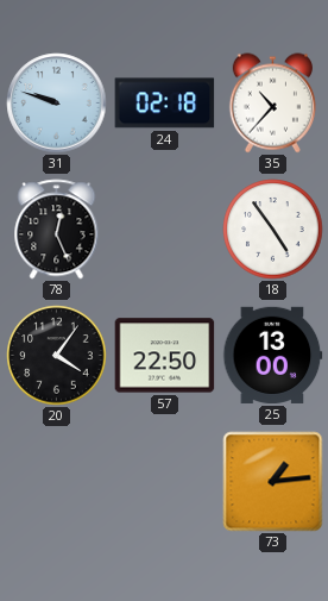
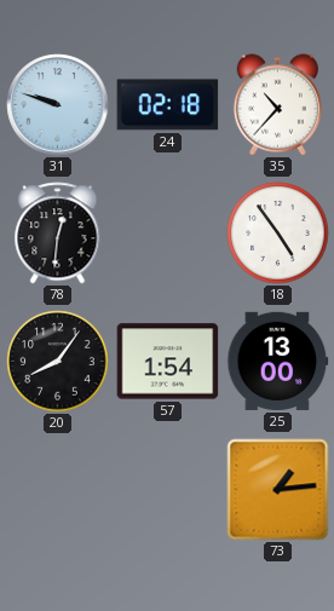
78: 12:26 -> 12:31 (58, 234)
20: 4:06 -> 8:06 (58, 362)
57: 22:50 -> 1:54 (168, 362)
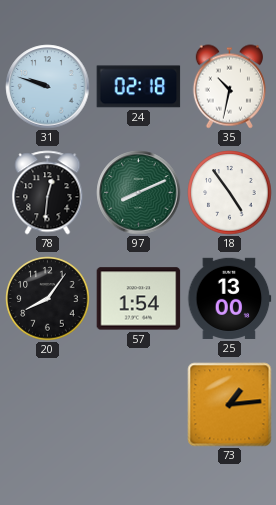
35: 10:37 -> 10:32 (229, 87)
97: none -> 8:11 (139, 193)
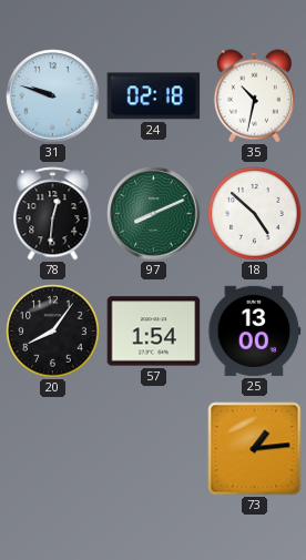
18: 4:54 -> 4:52 (255, 214)
